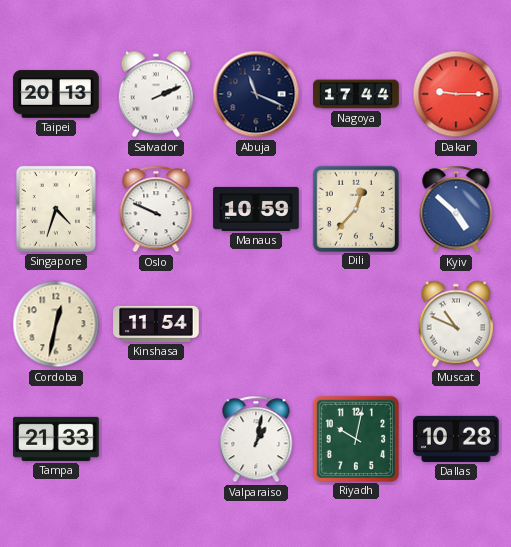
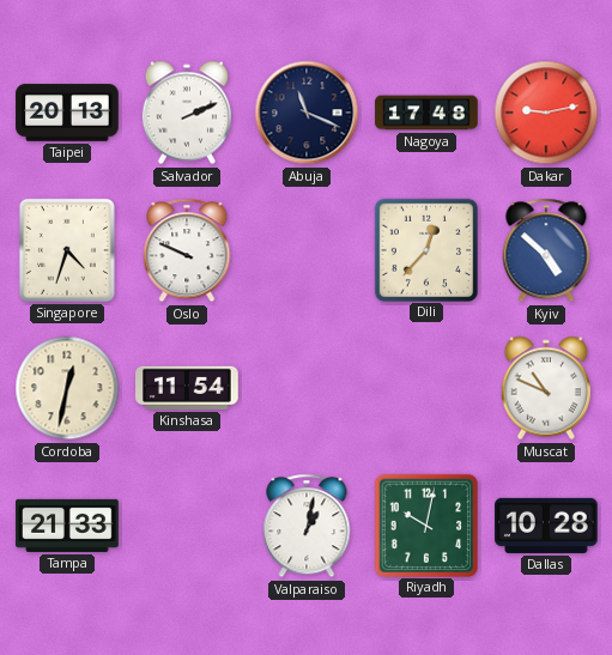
Nagoya: 17:44 -> 17:48 (426, 113)
Dakar: 9:15 -> 9:13 (546, 113)
Manaus: 10:59 -> none (256, 209)
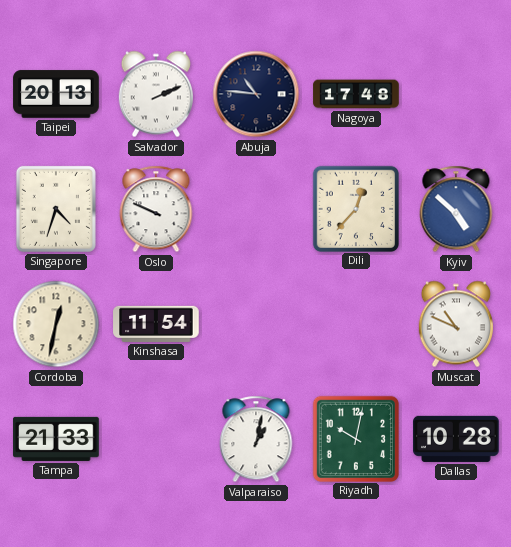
Abuja: 11:19 -> 10:46 (256, 94)
Dakar: 9:13 -> none (546, 113)
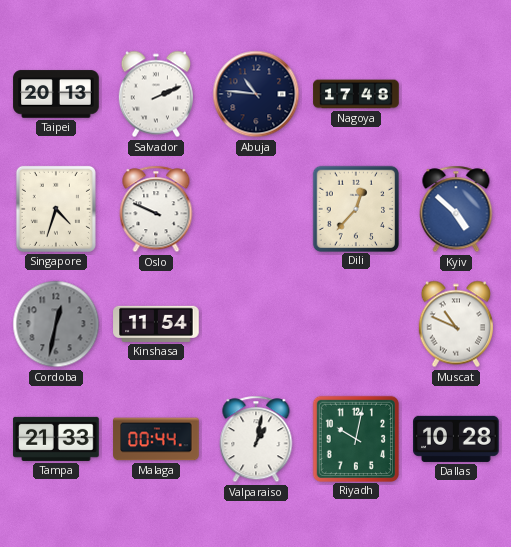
Cordoba dial: cream -> grey (56, 324)
Malaga: none -> 00:44 (156, 439)
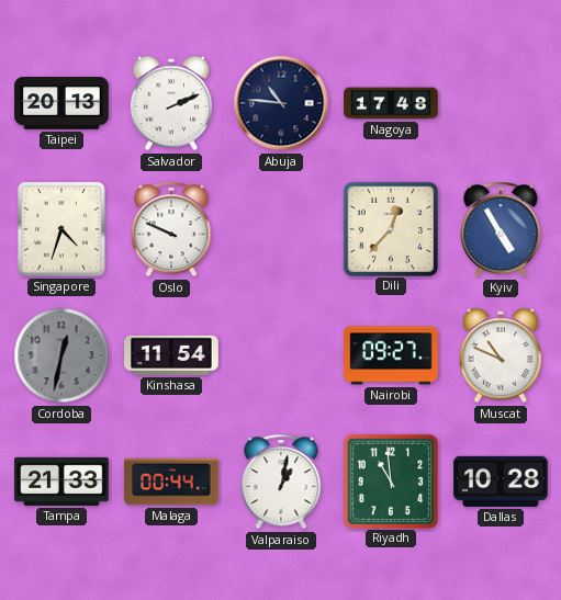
Kyiv: 4:52 -> 4:55 (501, 229)
Nairobi: none -> 09:27 (391, 355)
Riyadh: 10:02 -> 10:59 (390, 480)
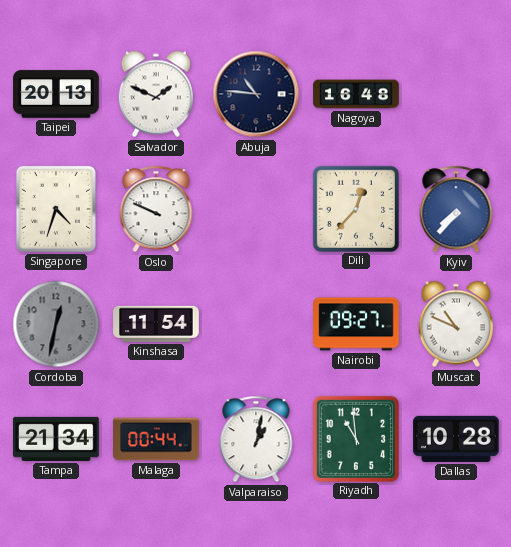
Salvador: 2:11 -> 1:49 (156, 94)
Nagoya: 17:48 -> 16:48 (356, 94)
Kyiv: 4:55 -> 7:37 (456, 209)
Tampa: 21:33 -> 21:34 (56, 439)
